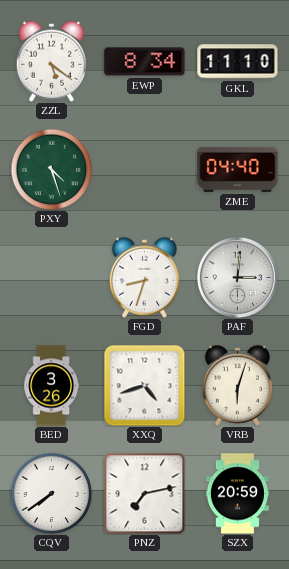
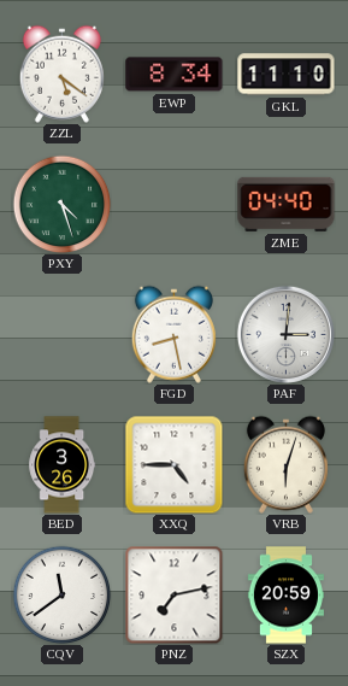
FGD: 8:33 -> 8:28 (173, 334)
XXQ: 4:42 -> 4:45 (173, 464)
CQV: 7:39 -> 11:39 (61, 594)
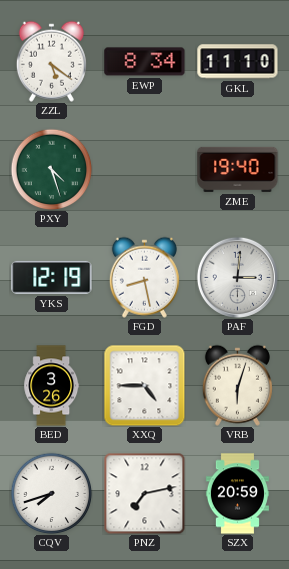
ZME: 04:40 -> 19:40 (238, 169)
YKS: none -> 12:19 (52, 277)
CQV: 11:39 -> 7:42 (51, 493)
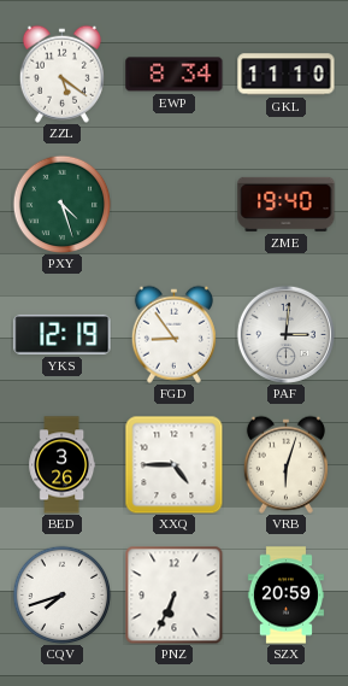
FGD: 8:28 -> 8:54 (173, 334)
PNZ: 7:13 -> 6:34 (173, 594)
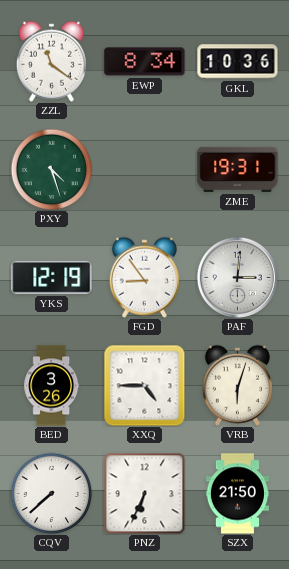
ZZL: 5:21 -> 11:21 (51, 61)
GKL: 11:10 -> 10:36 (238, 62)
ZME: 19:40 -> 19:31 (238, 169)
CQV: 7:42 -> 7:38 (51, 493)
SZX: 20:59 -> 21:50 (237, 494)
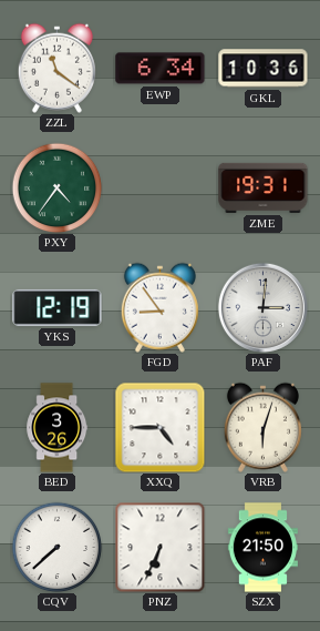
EWP: 8:34 -> 6:34 (161, 69)
PXY: 4:27 -> 4:36 (56, 187)
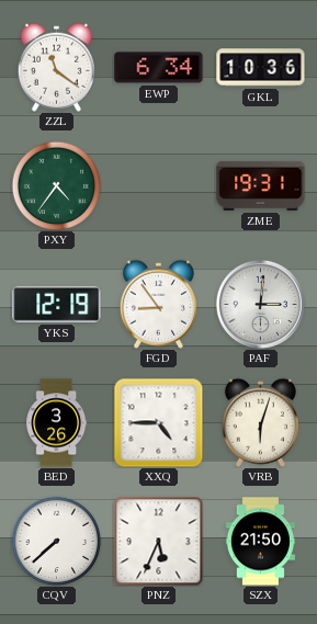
PNZ: 6:34 -> 5:34 (158, 541)
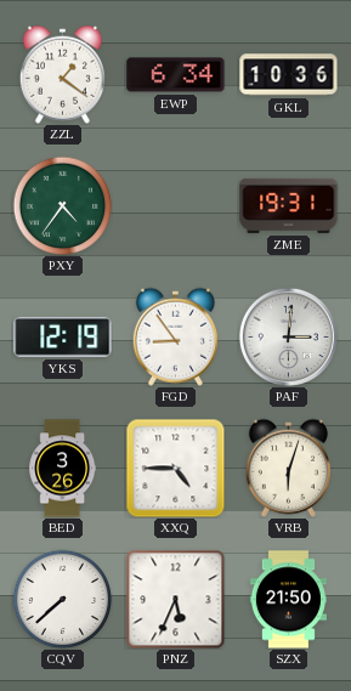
ZZL: 11:21 -> 1:21 (62, 74)
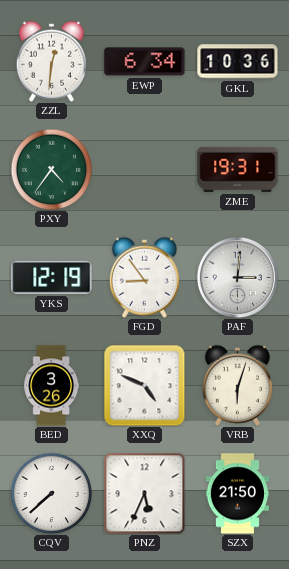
ZZL: 1:21 -> 12:31 (51, 61)
XXQ: 4:45 -> 4:49 (144, 385)
